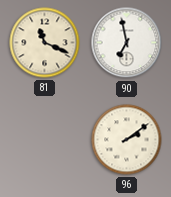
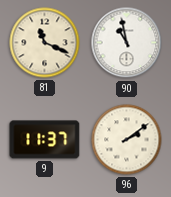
90: 6:58 -> 10:58 (127, 43)
9: none -> 11:37 (45, 140)
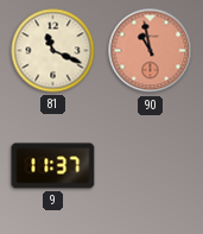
90 dial: white -> salmon (151, 51)
96: 2:09 -> none (127, 140)
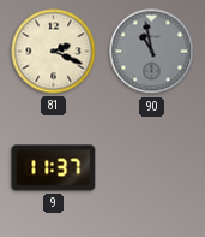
81: 11:19 -> 2:19 (54, 52)
90 dial: salmon -> grey (152, 52)
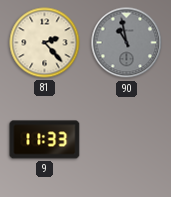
81: 2:19 -> 2:23 (45, 43)
9: 11:37 -> 11:33 (45, 140)
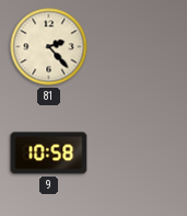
90: 10:58 -> none (127, 43)
9: 11:33 -> 10:58 (49, 154)
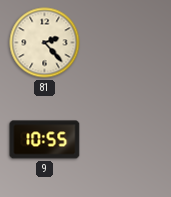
9: 10:58 -> 10:55 (45, 140)
